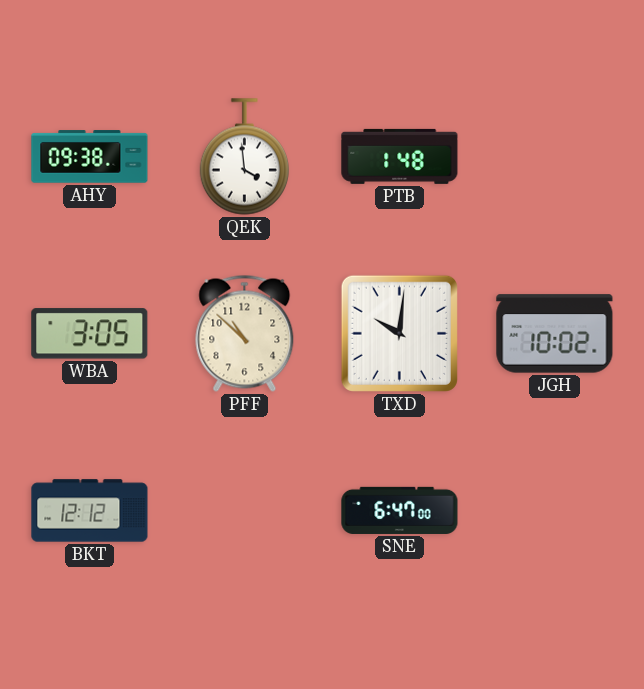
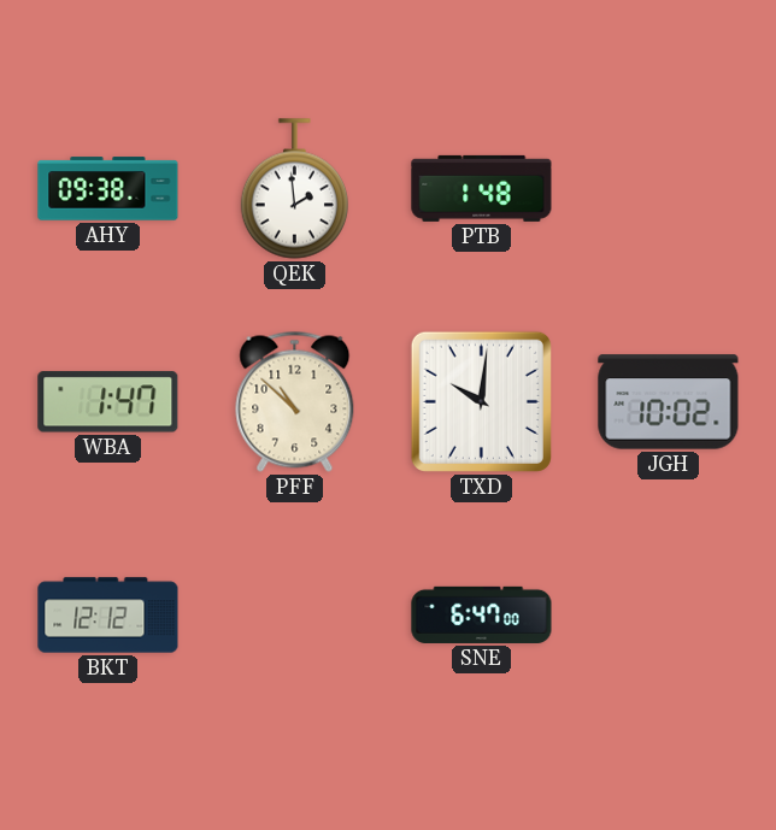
QEK: 3:59 -> 1:59 (294, 189)
WBA: 3:05 -> 1:47 (108, 402)
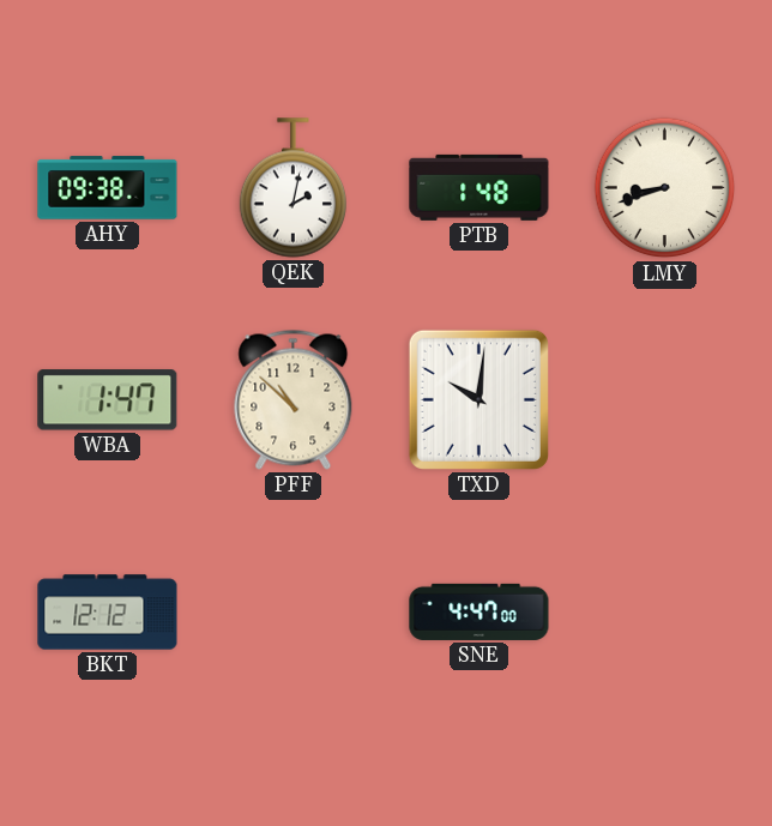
QEK: 1:59 -> 2:02 (292, 188)
LMY: none -> 8:42 (665, 188)
JGH: 10:02 -> none (669, 402)
SNE: 6:47 -> 4:47 (480, 611)
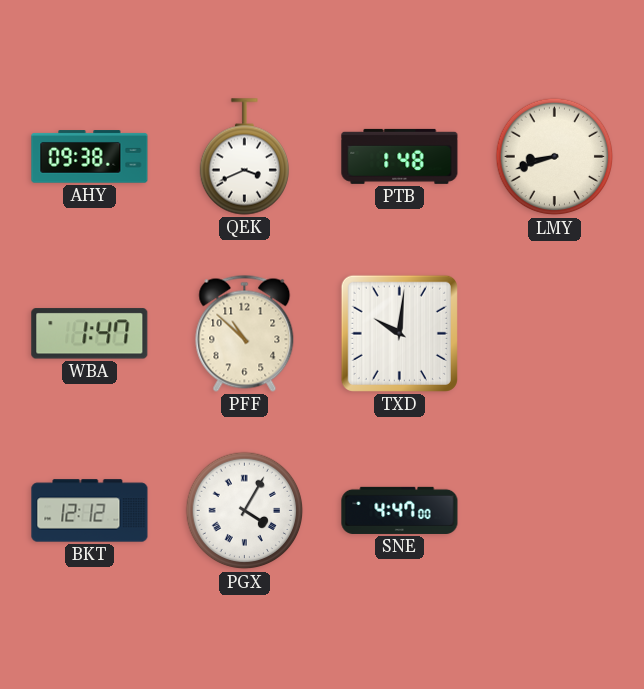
QEK: 2:02 -> 3:41 (244, 157)
PGX: none -> 4:05 (245, 511)
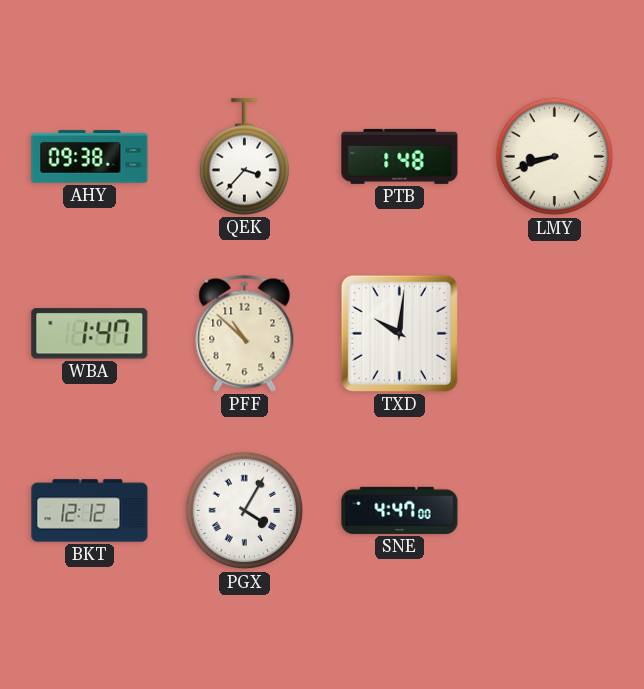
QEK: 3:41 -> 3:37 (244, 157)
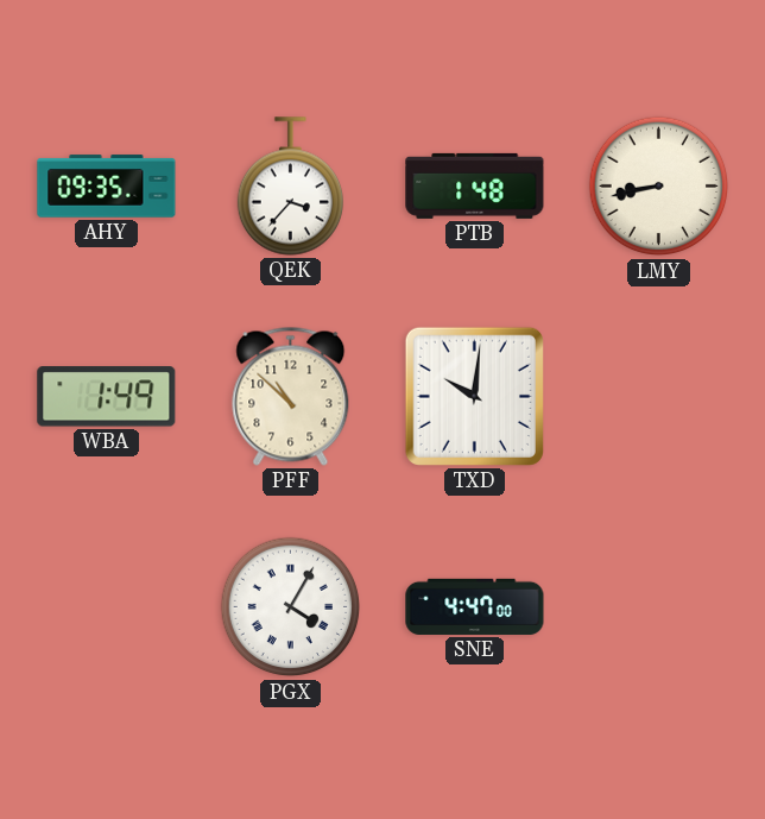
AHY: 09:38 -> 09:35 (107, 187)
LMY: 8:42 -> 8:43 (659, 187)
WBA: 1:47 -> 1:49 (107, 397)
BKT: 12:12 -> none (90, 511)
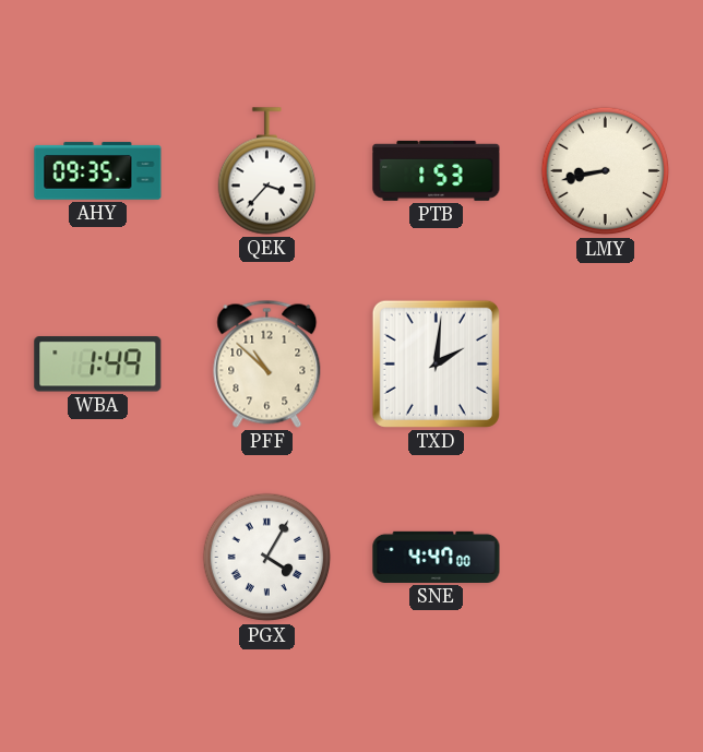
PTB: 1:48 -> 1:53 (437, 170)
TXD: 10:01 -> 2:01 (436, 363)
